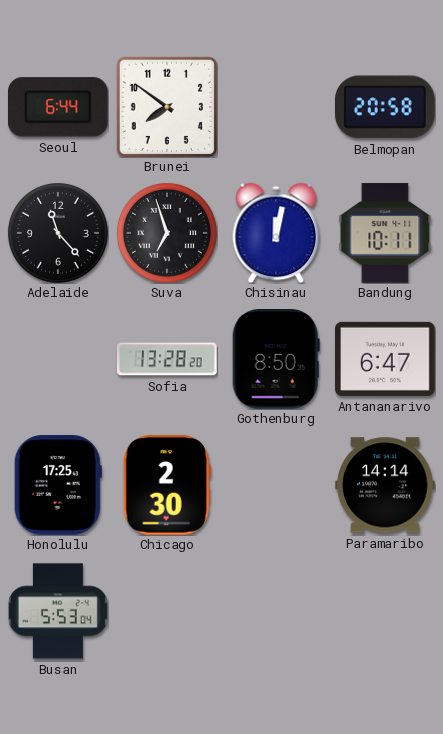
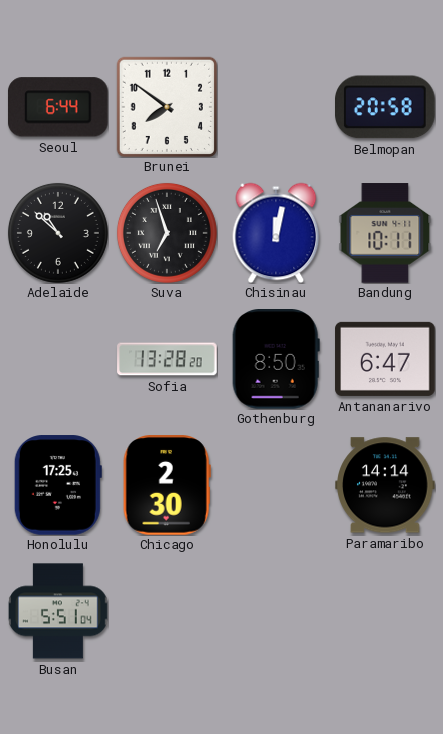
Adelaide: 11:23 -> 10:52 (58, 233)
Busan: 5:53 -> 5:51 (59, 611)
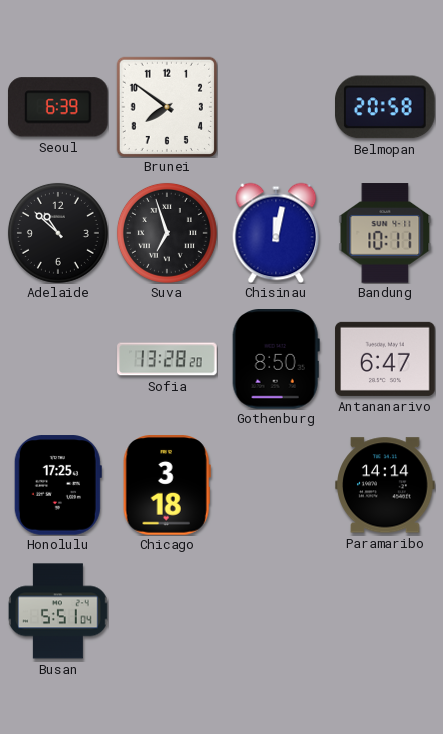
Seoul: 6:44 -> 6:39 (58, 107)
Chicago: 2:30 -> 3:18 (167, 485)
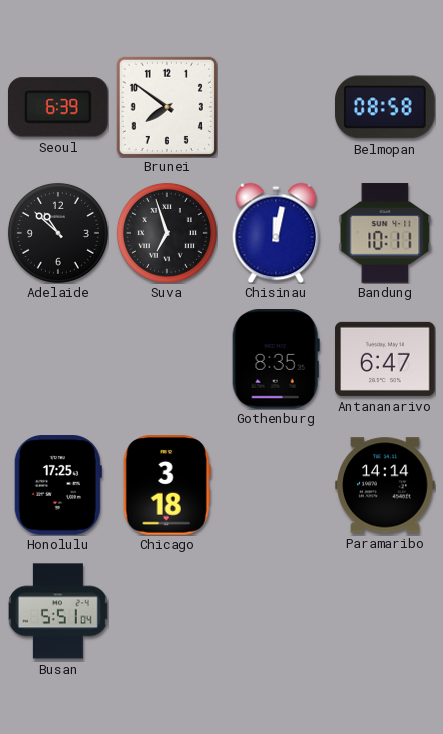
Belmopan: 20:58 -> 08:58 (386, 107)
Sofia: 13:28 -> none (167, 359)
Gothenburg: 8:50 -> 8:35 (276, 359)
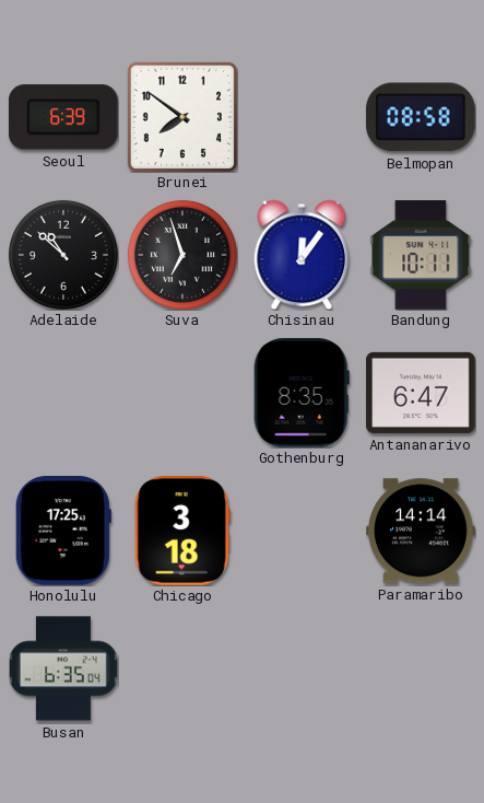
Chisinau: 12:02 -> 12:06 (302, 255)
Busan: 5:51 -> 6:35 (64, 668)
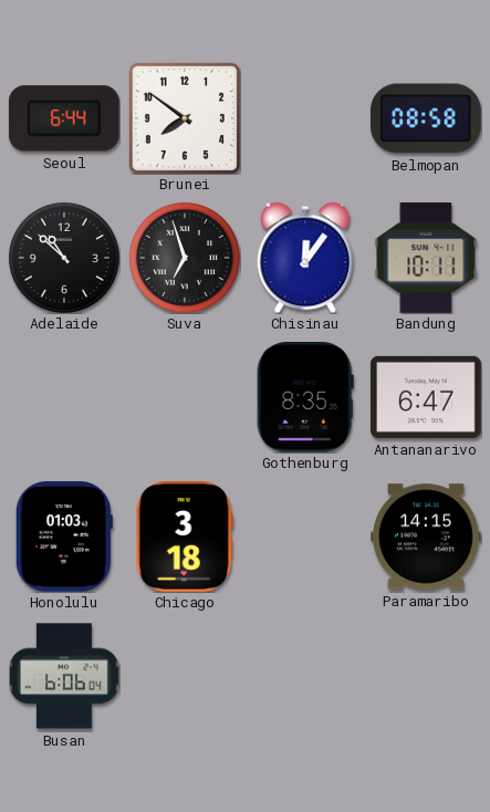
Seoul: 6:39 -> 6:44 (64, 118)
Honolulu: 17:25 -> 01:03 (64, 537)
Paramaribo: 14:14 -> 14:15 (426, 537)
Busan: 6:35 -> 6:06 (65, 676)
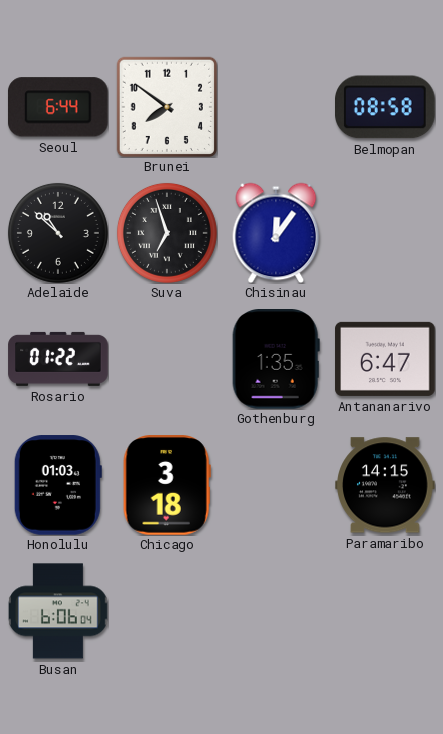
Bandung: 10:11 -> none (426, 258)
Rosario: none -> 01:22 (58, 359)
Gothenburg: 8:35 -> 1:35 (276, 359)
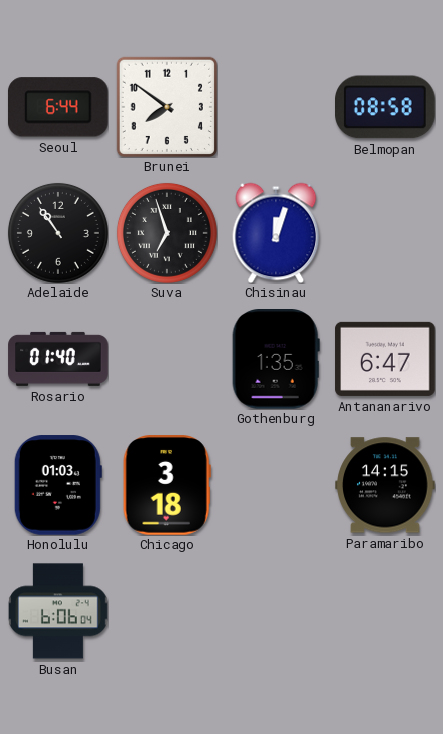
Adelaide: 10:52 -> 10:54 (58, 233)
Chisinau: 12:06 -> 12:03 (276, 233)
Rosario: 01:22 -> 01:40 (58, 359)
